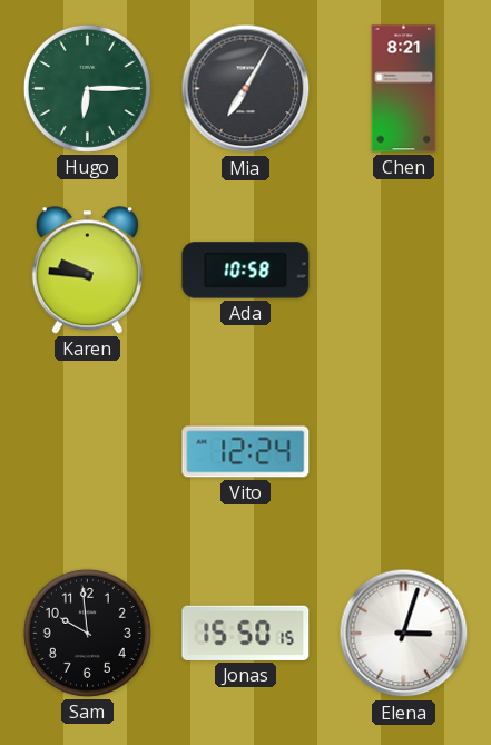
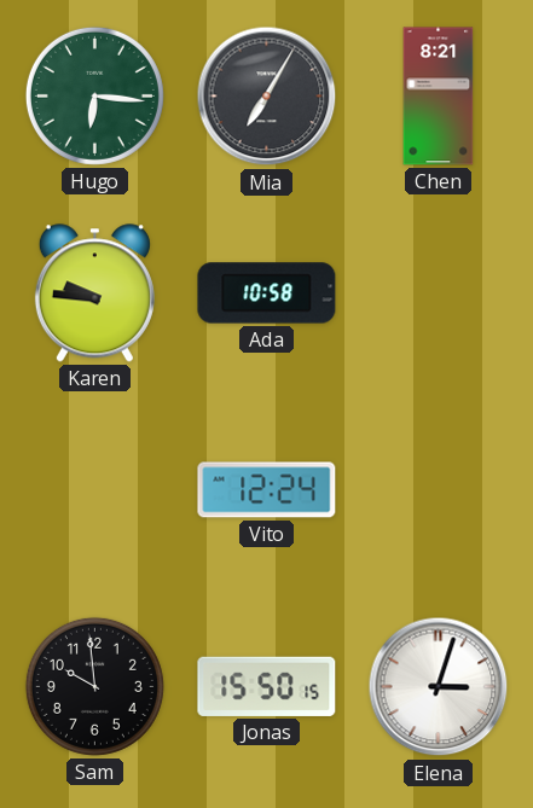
Hugo: 6:15 -> 6:16 (94, 95)
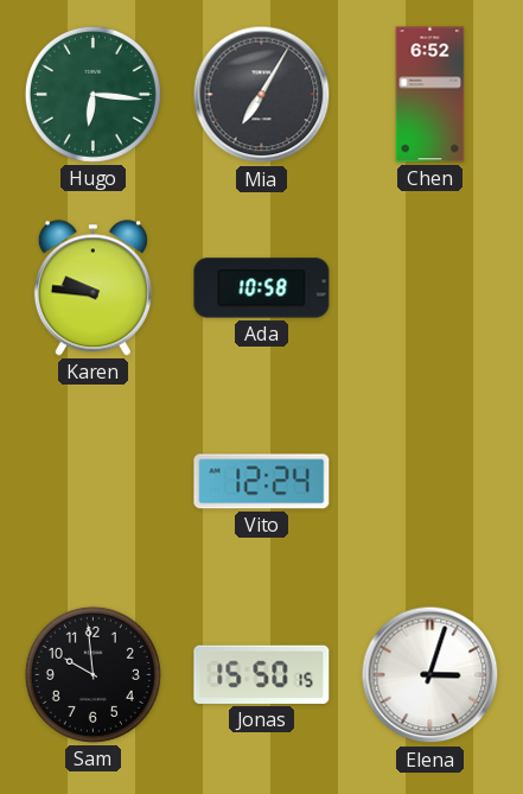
Chen: 8:21 -> 6:52 (430, 95)
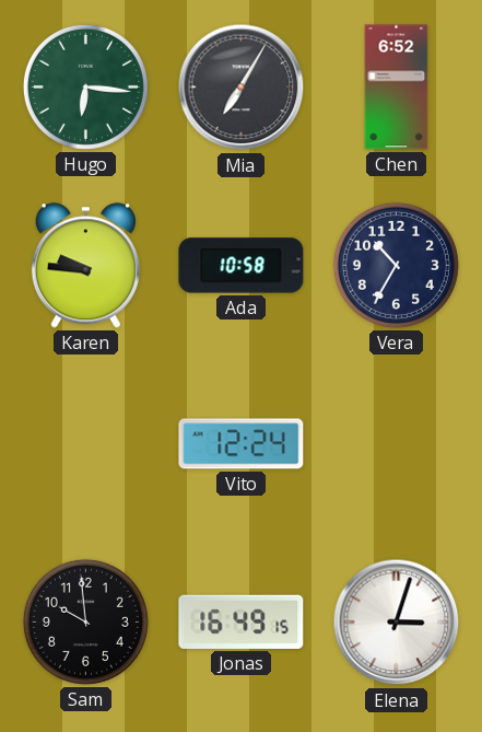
Vera: none -> 10:35 (396, 265)
Jonas: 15:50 -> 16:49 (242, 621)
